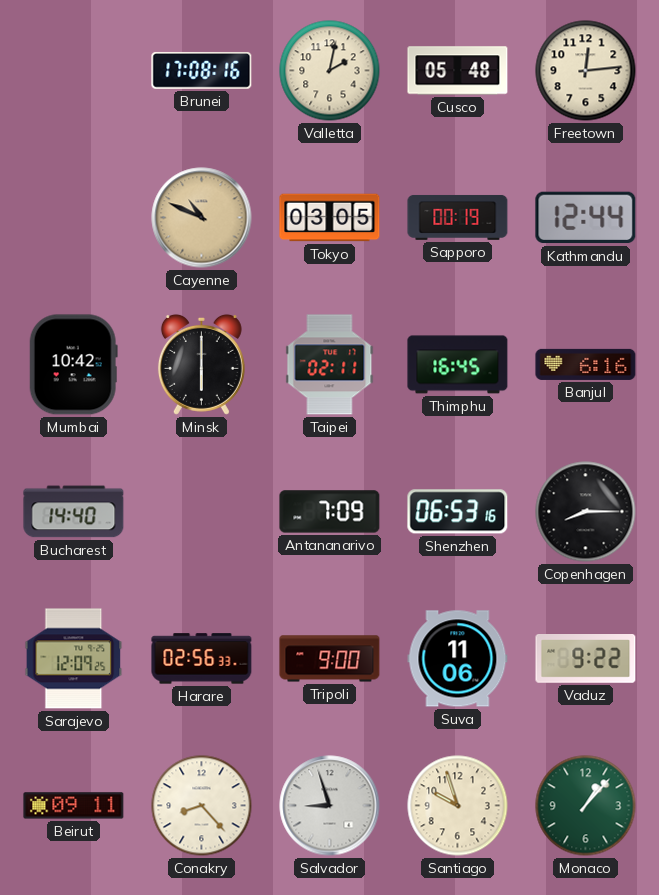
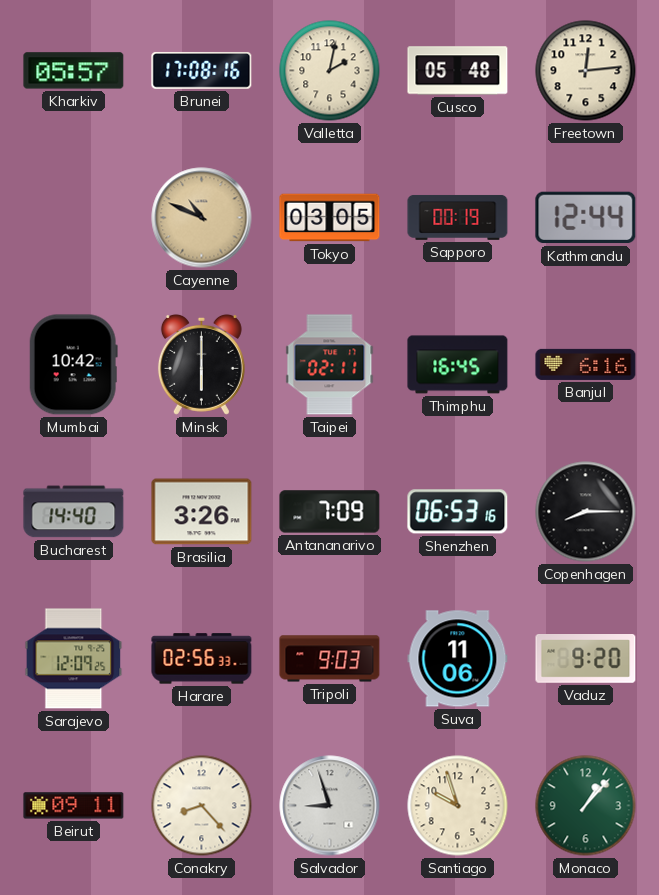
Kharkiv: none -> 05:57 (74, 71)
Brasilia: none -> 3:26 (202, 512)
Tripoli: 9:00 -> 9:03 (330, 659)
Vaduz: 9:22 -> 9:20 (586, 659)
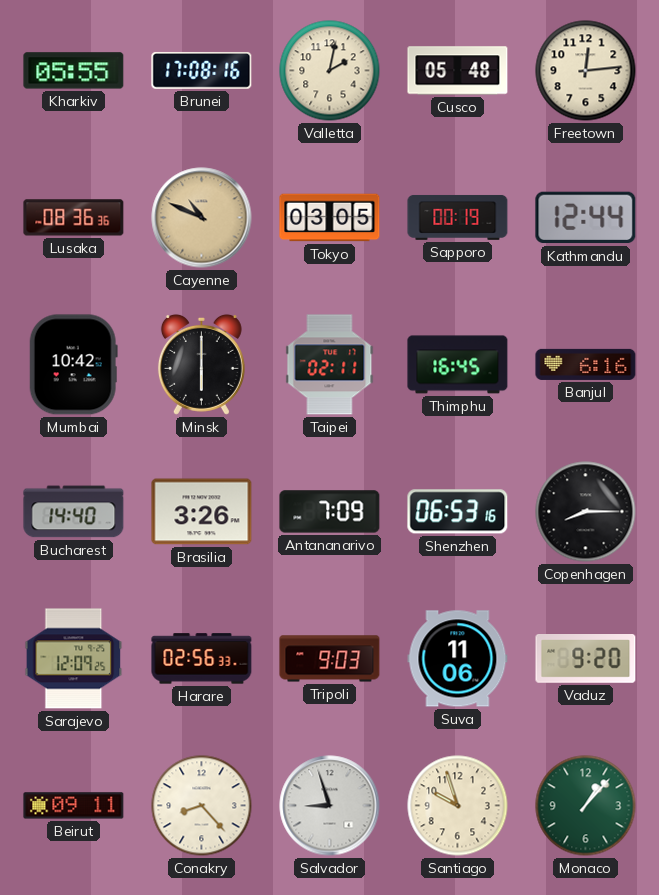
Kharkiv: 05:57 -> 05:55 (74, 71)
Lusaka: none -> 08:36 (74, 218)
